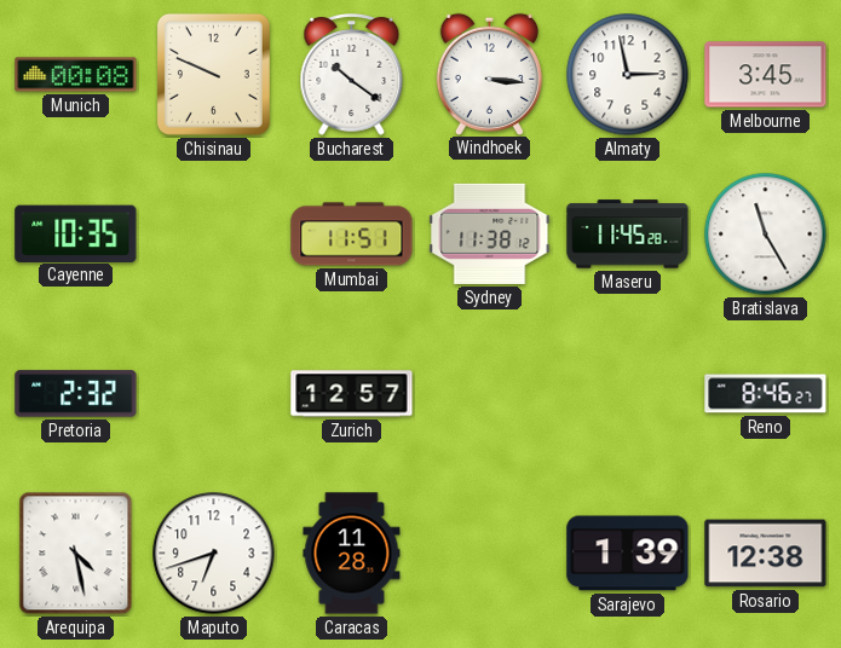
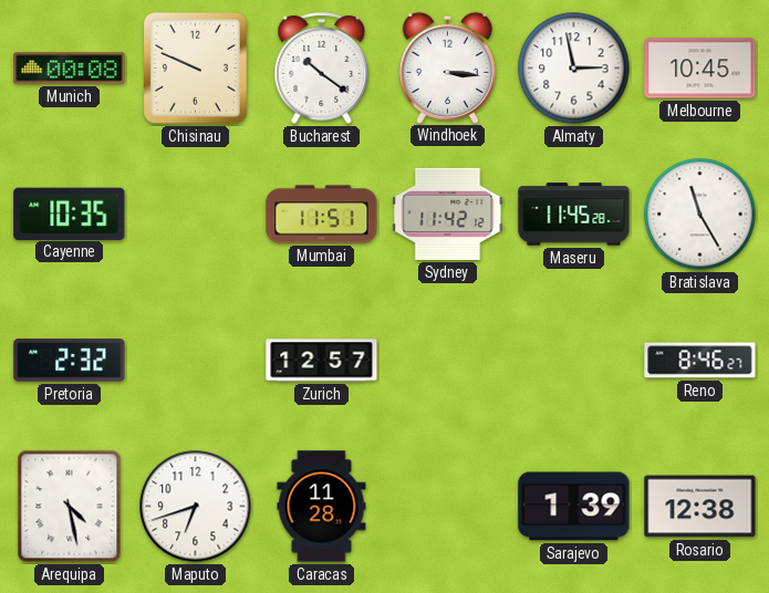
Melbourne: 3:45 -> 10:45 (700, 69)
Sydney: 11:38 -> 11:42 (448, 214)
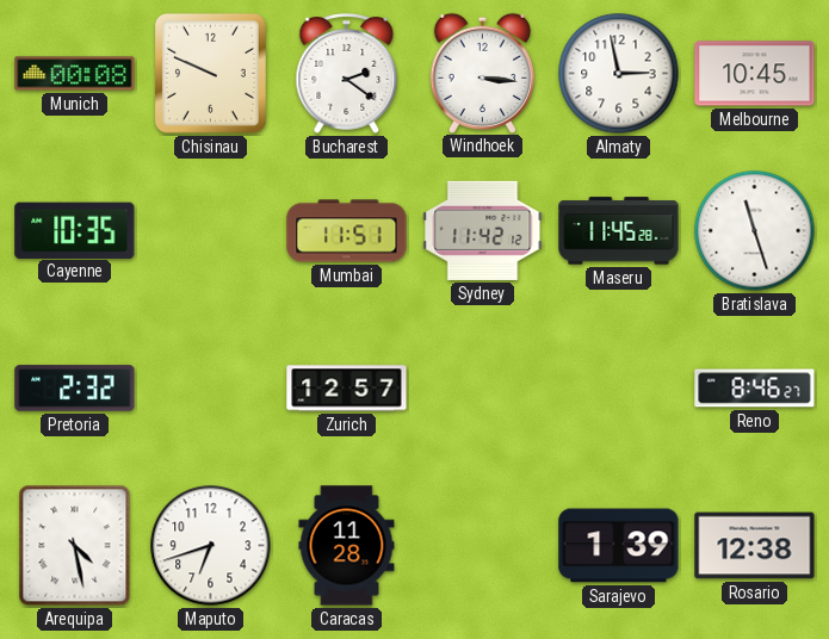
Bucharest: 10:21 -> 2:21 (347, 74)
Bratislava: 11:25 -> 11:27 (755, 231)
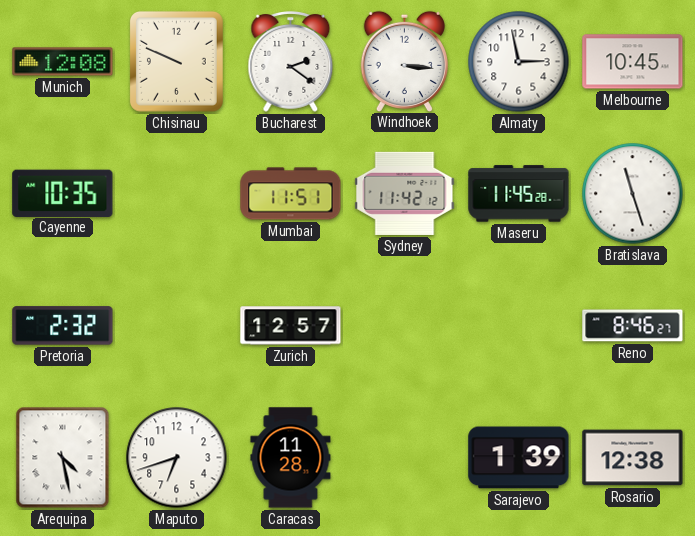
Munich: 00:08 -> 12:08 (63, 62)
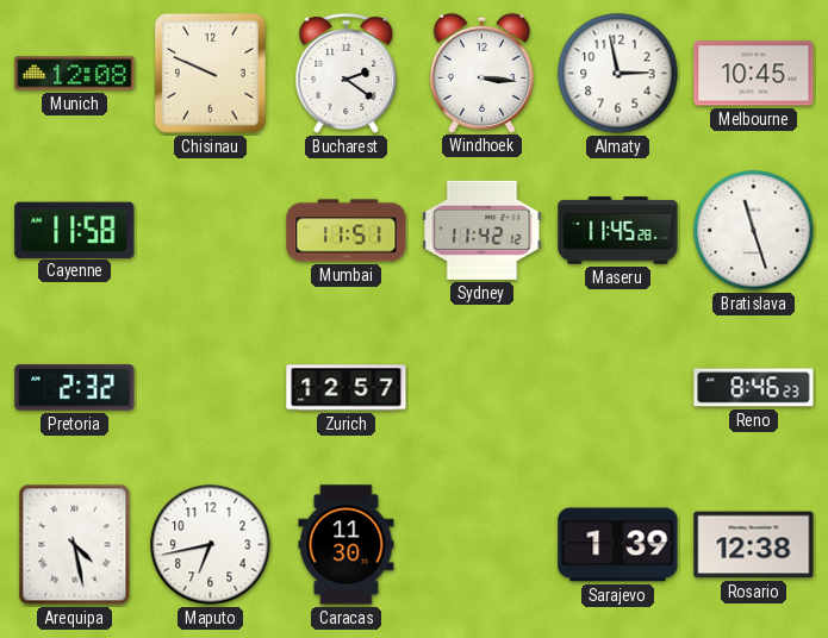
Cayenne: 10:35 -> 11:58 (75, 230)
Reno: 8:46:27 -> 8:46:23 (754, 388)
Maputo: 6:42 -> 6:43 (211, 545)
Caracas: 11:28 -> 11:30 (347, 545)
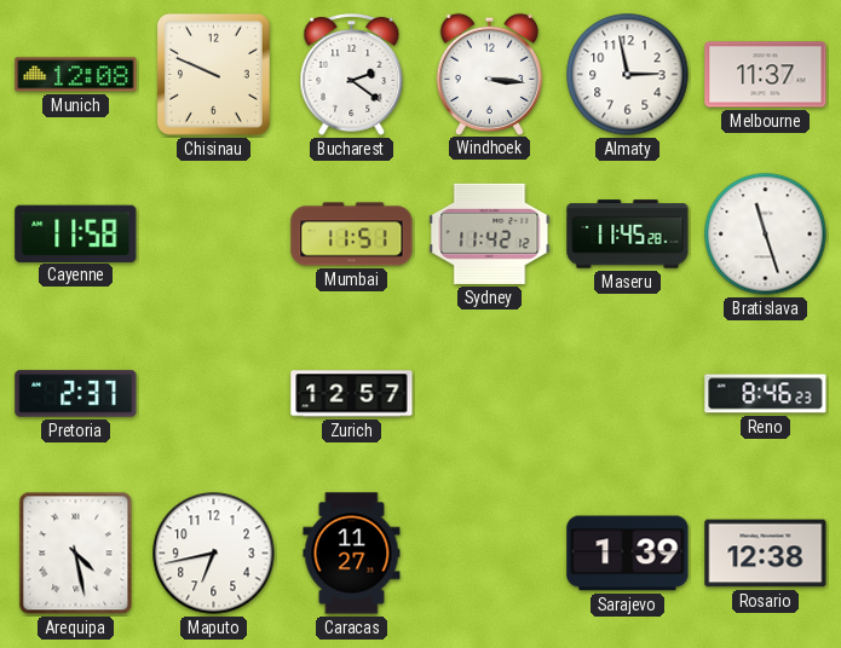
Melbourne: 10:45 -> 11:37 (766, 75)
Pretoria: 2:32 -> 2:37 (76, 394)
Caracas: 11:30 -> 11:27 (352, 554)
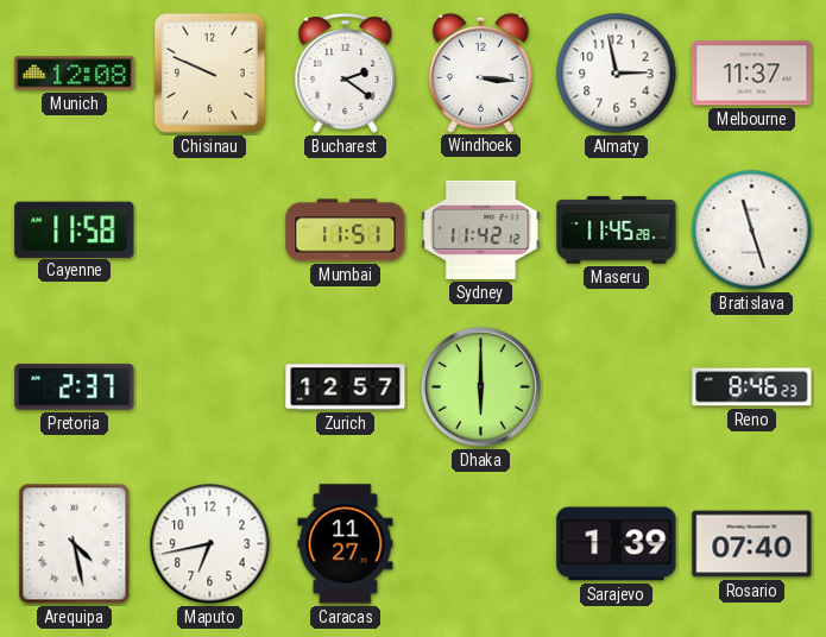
Dhaka: none -> 6:00 (481, 387)
Rosario: 12:38 -> 07:40 (752, 544)
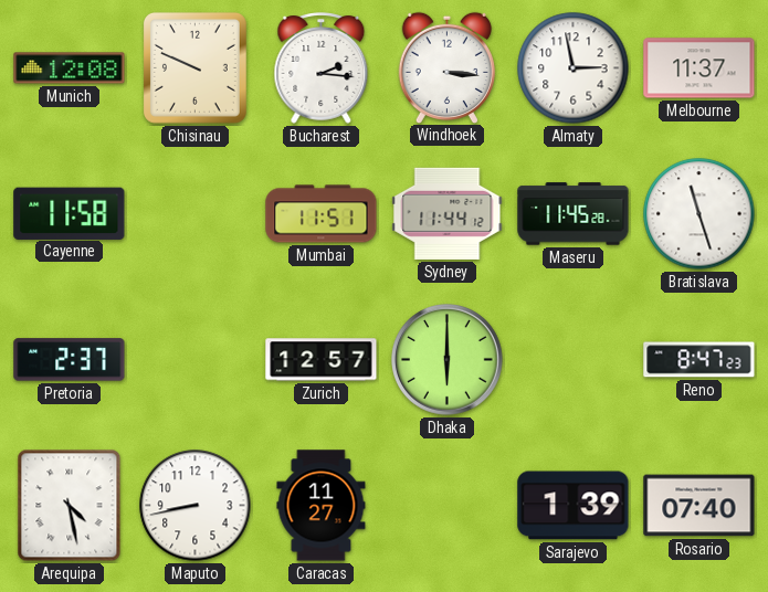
Bucharest: 2:21 -> 2:16 (322, 68)
Sydney: 11:42 -> 11:44 (448, 213)
Reno: 8:46 -> 8:47 (699, 360)
Maputo: 6:43 -> 8:43 (196, 506)
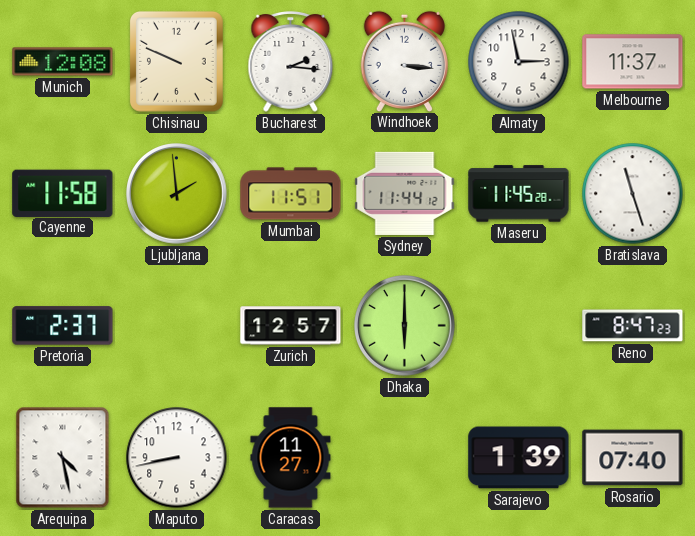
Ljubljana: none -> 1:59 (177, 194)
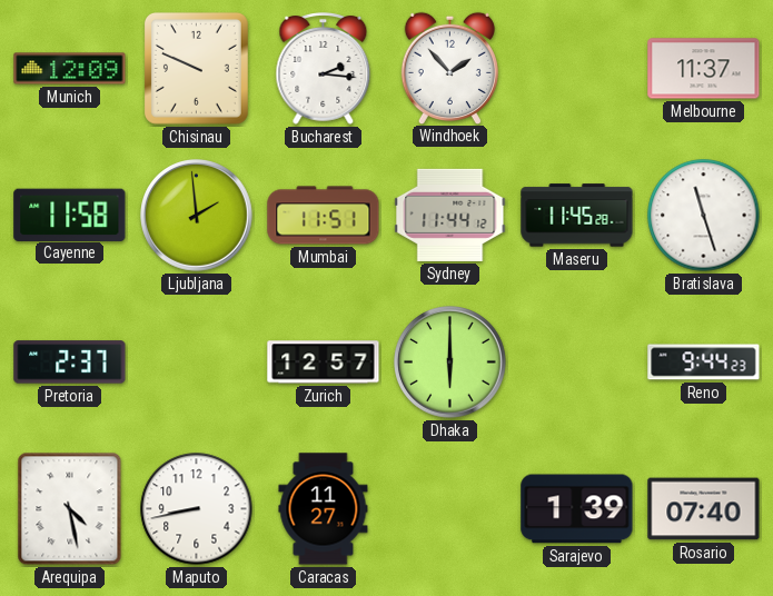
Munich: 12:08 -> 12:09 (70, 69)
Windhoek: 3:16 -> 1:53 (449, 68)
Almaty: 2:58 -> none (519, 62)
Reno: 8:47 -> 9:44 (704, 362)
